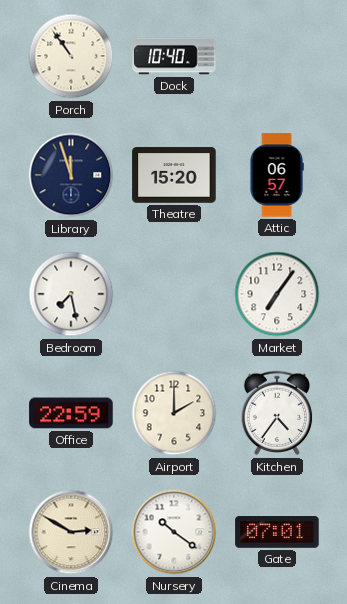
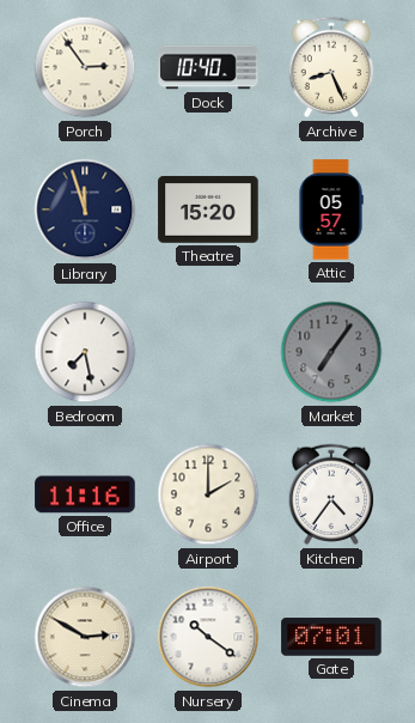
Porch: 10:54 -> 2:54 (85, 67)
Archive: none -> 8:26 (331, 67)
Attic: 06:57 -> 05:57 (331, 209)
Market dial: white -> grey (331, 352)
Office: 22:59 -> 11:16 (85, 494)
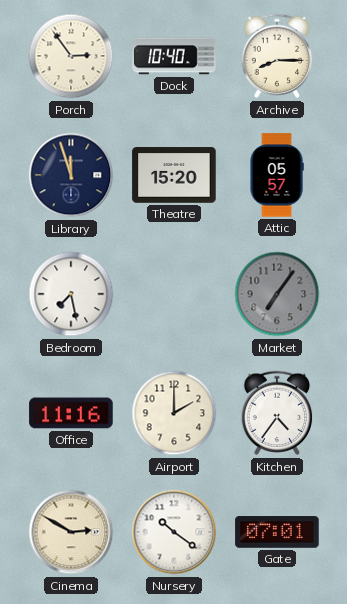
Archive: 8:26 -> 8:15 (277, 56)
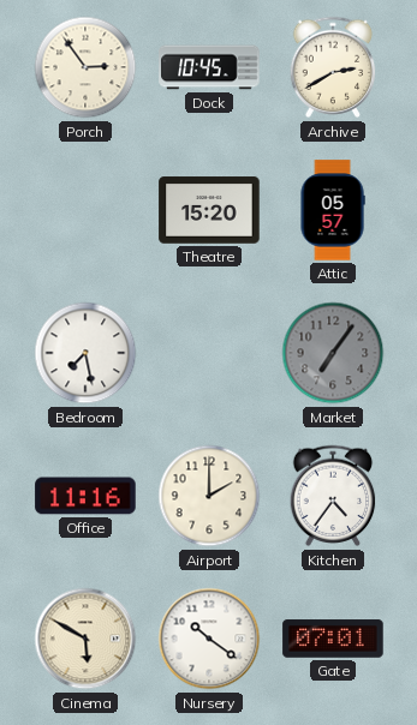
Dock: 10:40 -> 10:45 (209, 67)
Archive: 8:15 -> 2:40 (333, 67)
Library: 11:57 -> none (71, 175)
Cinema: 2:50 -> 5:50 (85, 639)
